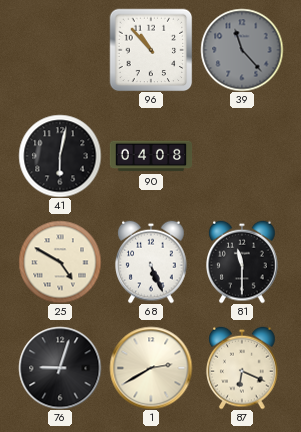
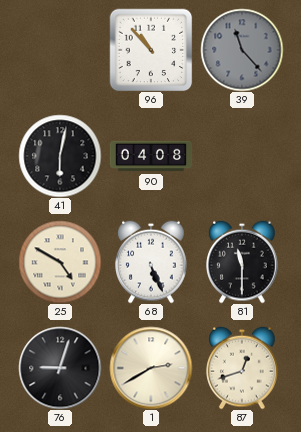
87: 6:19 -> 12:42 (242, 368)
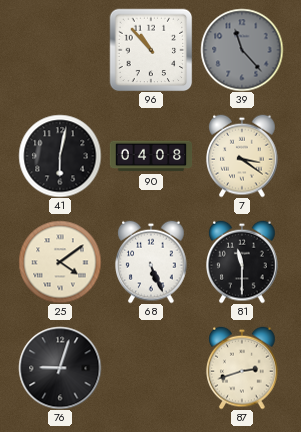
7: none -> 3:21 (242, 156)
25: 4:50 -> 4:09 (60, 262)
1: 2:40 -> none (151, 368)
87: 12:42 -> 2:42 (242, 368)
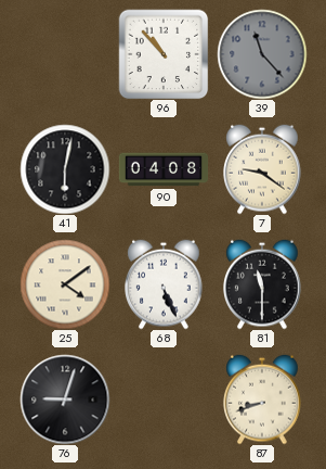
7: 3:21 -> 9:21 (262, 169)
87: 2:42 -> 8:42 (262, 400)
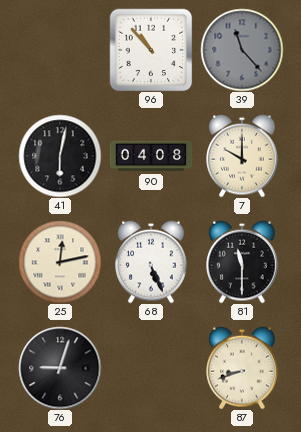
7: 9:21 -> 10:00 (242, 156)
25: 4:09 -> 12:13 (60, 262)
